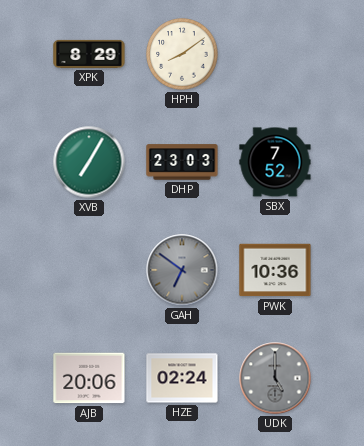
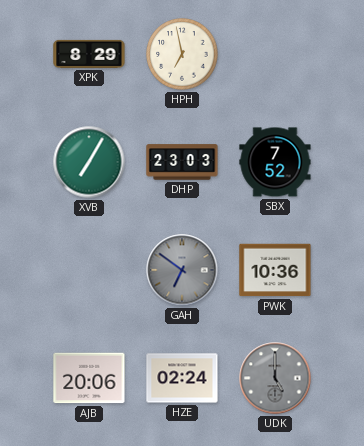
HPH: 8:09 -> 6:58 (182, 54)
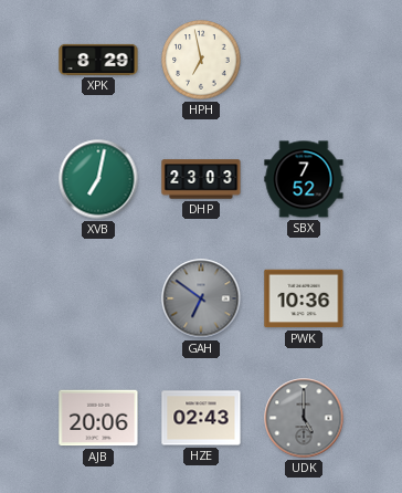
XVB: 7:05 -> 7:02 (98, 179)
HZE: 02:24 -> 02:43 (201, 418)
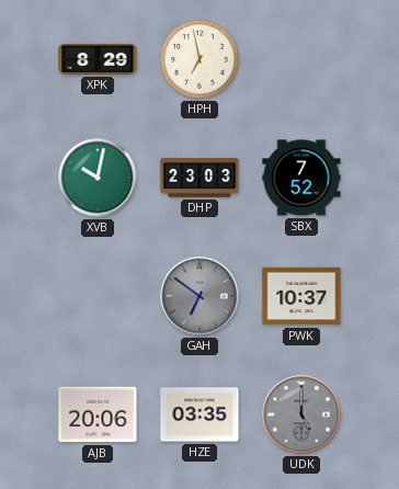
XVB: 7:02 -> 10:02 (98, 178)
PWK: 10:36 -> 10:37 (301, 296)
HZE: 02:43 -> 03:35 (200, 414)
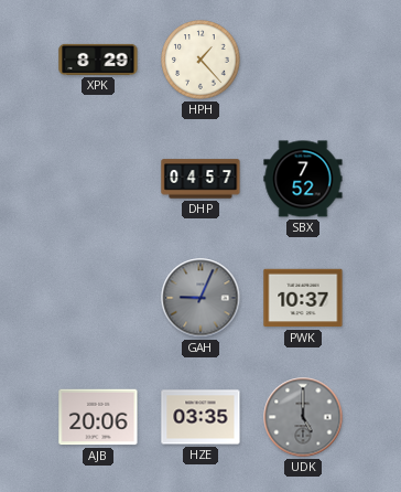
HPH: 6:58 -> 1:23 (201, 60)
XVB: 10:02 -> none (98, 178)
DHP: 23:03 -> 04:57 (201, 179)
GAH: 6:51 -> 9:04 (201, 298)
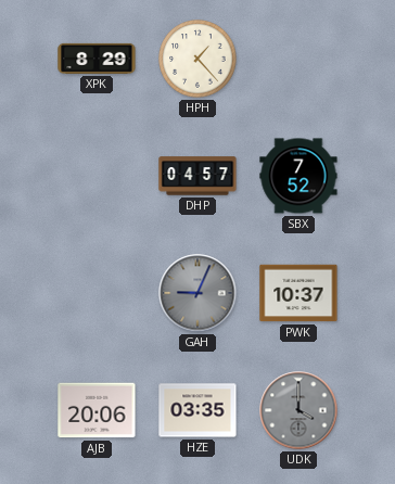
UDK: 5:00 -> 4:00 (298, 410)
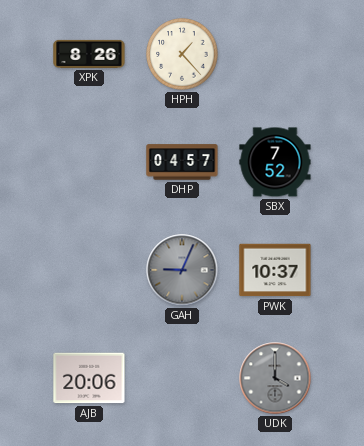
XPK: 8:29 -> 8:26 (89, 54)
HZE: 03:35 -> none (197, 410)
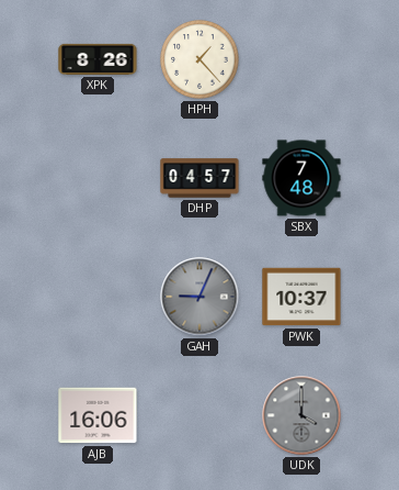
SBX: 7:52 -> 7:48 (301, 178)
AJB: 20:06 -> 16:06 (98, 415)
